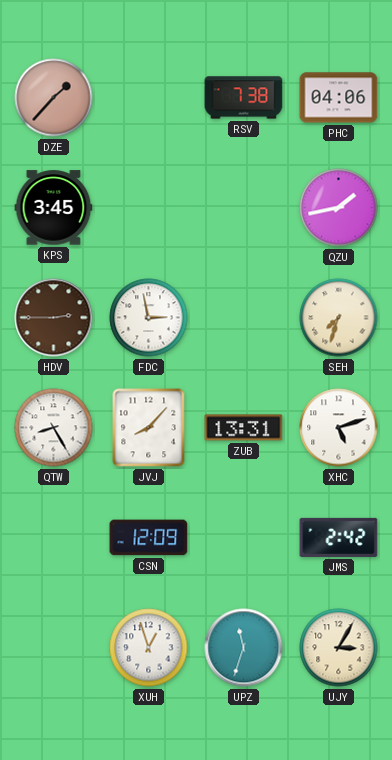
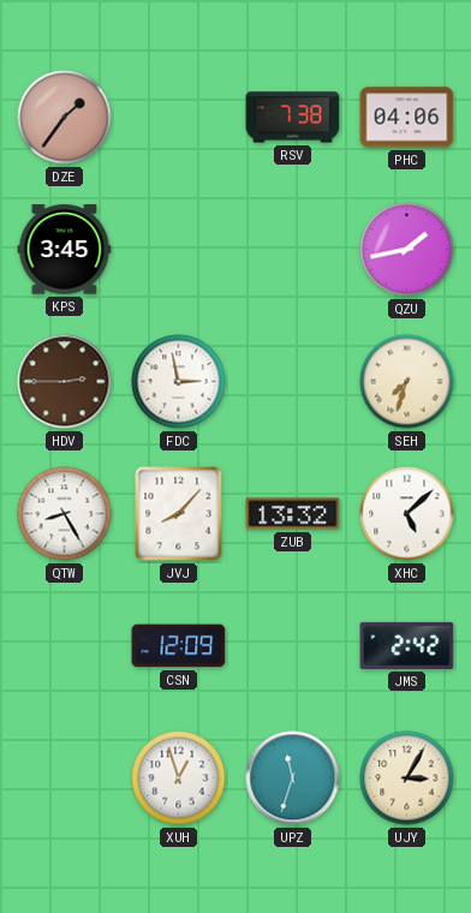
DZE: 1:37 -> 1:36 (65, 118)
ZUB: 13:31 -> 13:32 (293, 514)
XHC: 5:12 -> 5:08 (407, 514)
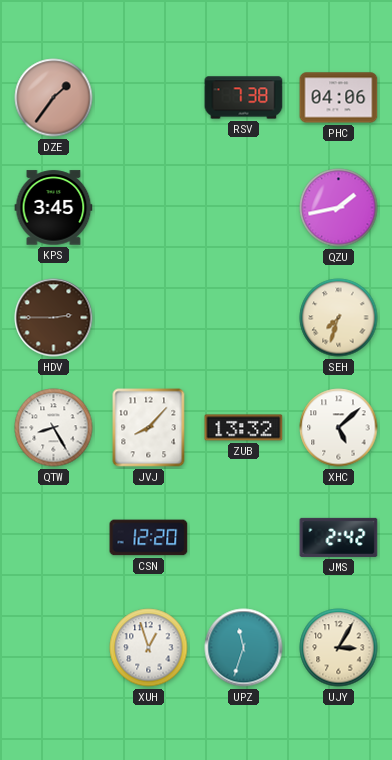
FDC: 2:58 -> none (179, 382)
CSN: 12:09 -> 12:20 (149, 538)
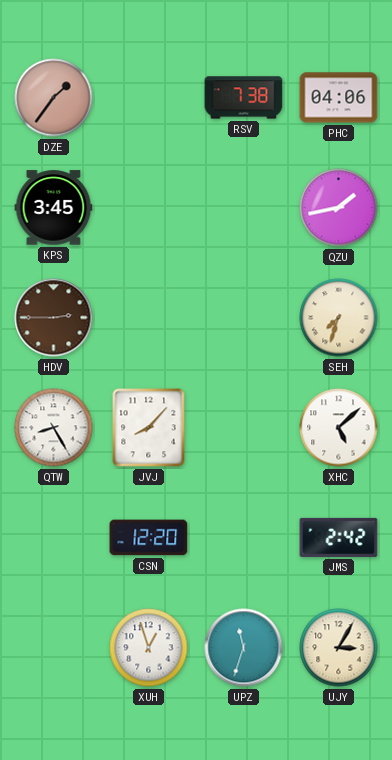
ZUB: 13:32 -> none (244, 428)
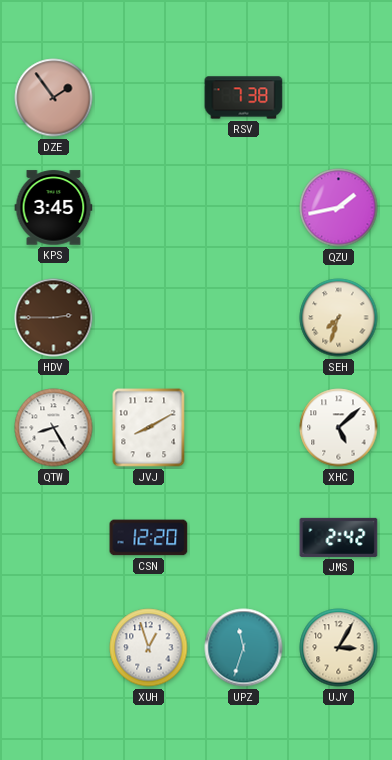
DZE: 1:36 -> 1:54 (54, 98)
PHC: 04:06 -> none (339, 98)
JVJ: 8:07 -> 8:10 (149, 428)
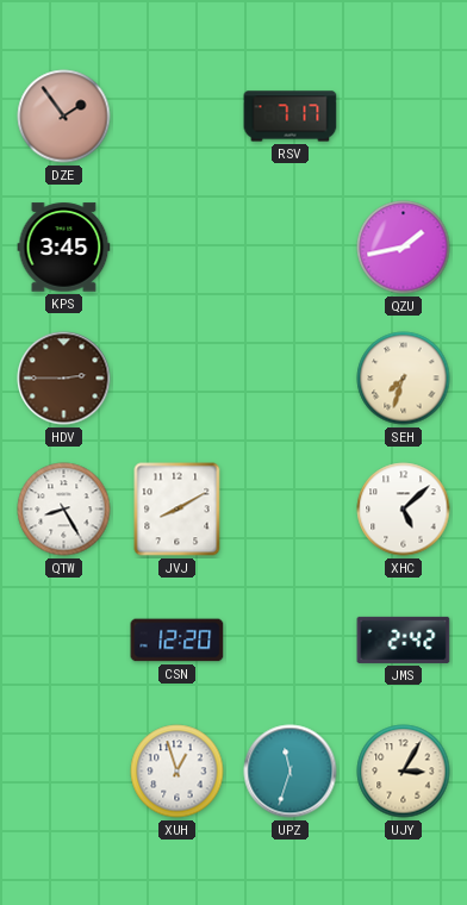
RSV: 7:38 -> 7:17 (291, 117)
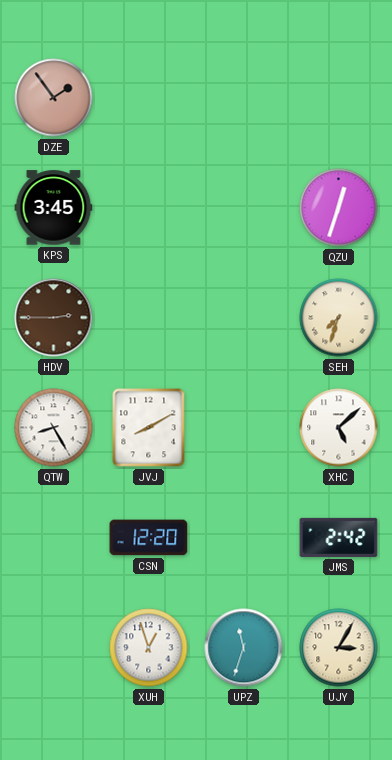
RSV: 7:17 -> none (291, 117)
QZU: 1:43 -> 12:33 (339, 208)
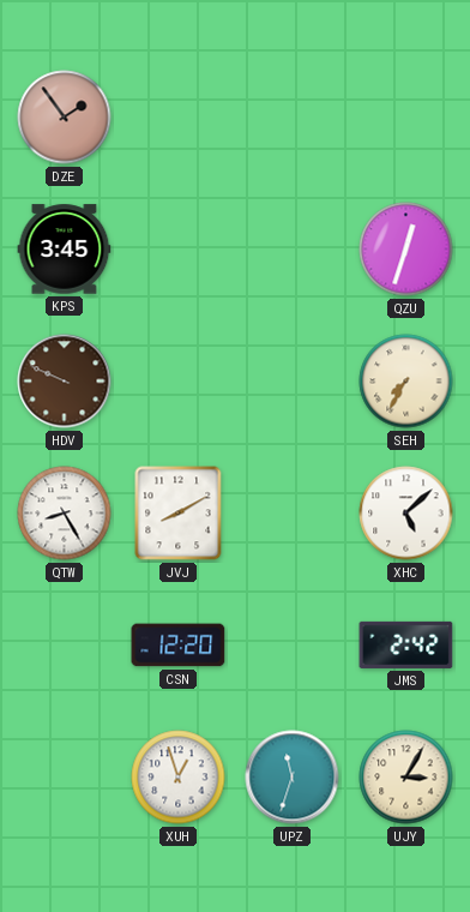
HDV: 2:45 -> 9:49 (65, 382)
SEH: 7:33 -> 7:35 (406, 382)
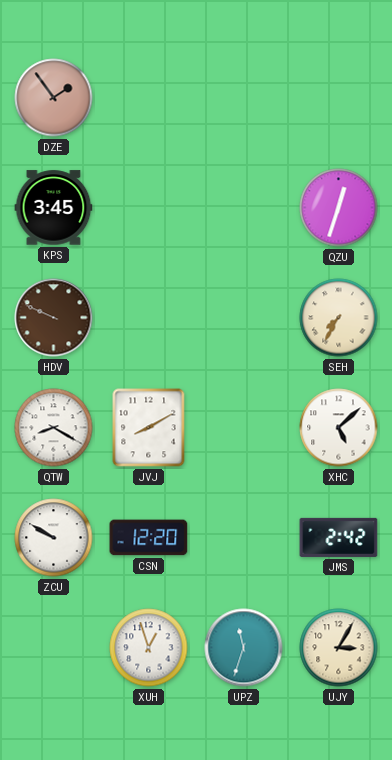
QTW: 8:25 -> 8:20 (54, 428)
ZCU: none -> 9:50 (54, 538)
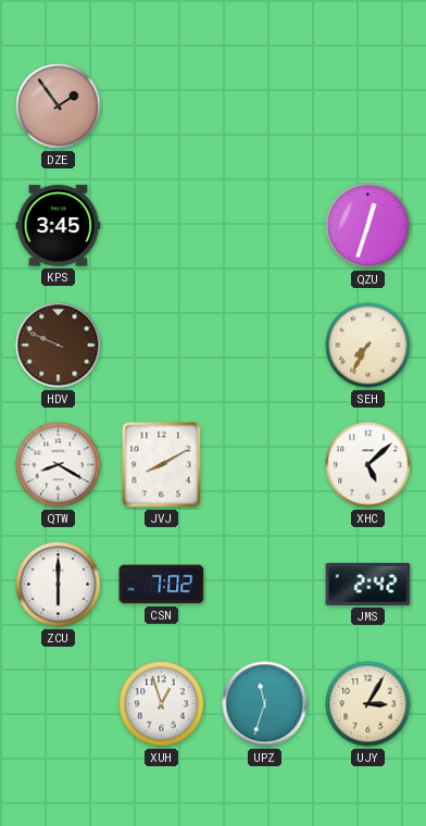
ZCU: 9:50 -> 6:00 (59, 585)
CSN: 12:20 -> 7:02 (162, 585)
